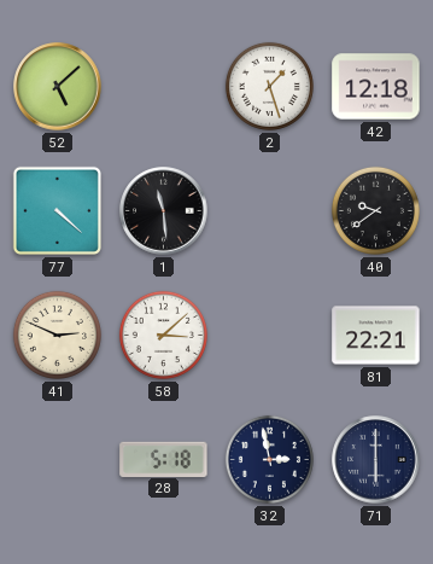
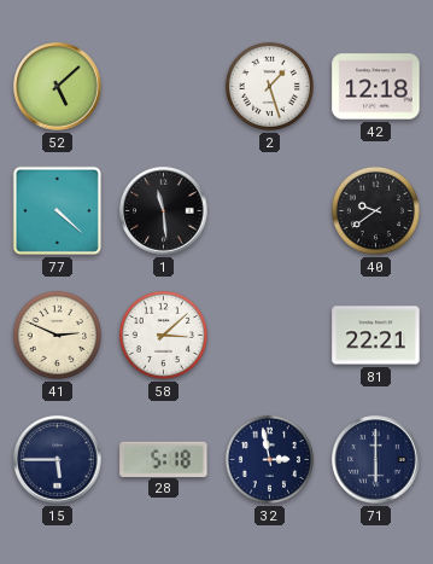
15: none -> 5:45 (58, 460)
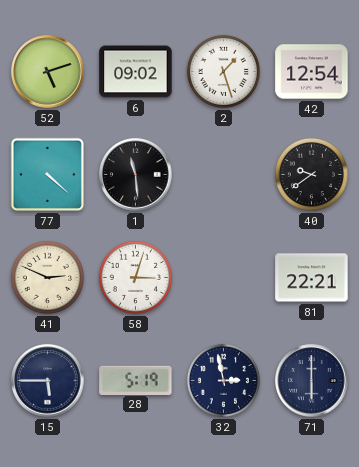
52: 5:08 -> 5:12 (48, 72)
6: none -> 09:02 (136, 72)
42: 12:18 -> 12:54 (312, 72)
58: 3:08 -> 3:03 (135, 277)
28: 5:18 -> 5:19 (136, 380)
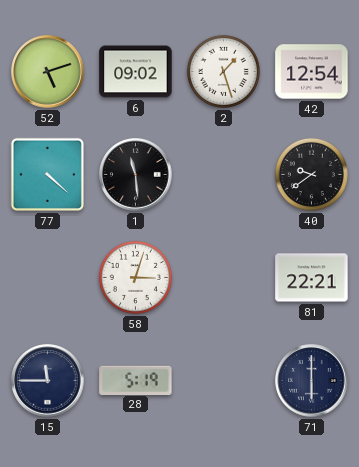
41: 2:49 -> none (47, 277)
15: 5:45 -> 11:45 (48, 381)
32: 2:58 -> none (223, 380)
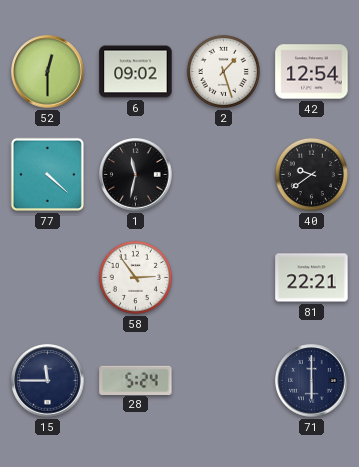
52: 5:12 -> 12:30 (48, 72)
1: 11:29 -> 11:32 (136, 175)
58: 3:03 -> 2:54 (135, 277)
28: 5:19 -> 5:24 (136, 380)
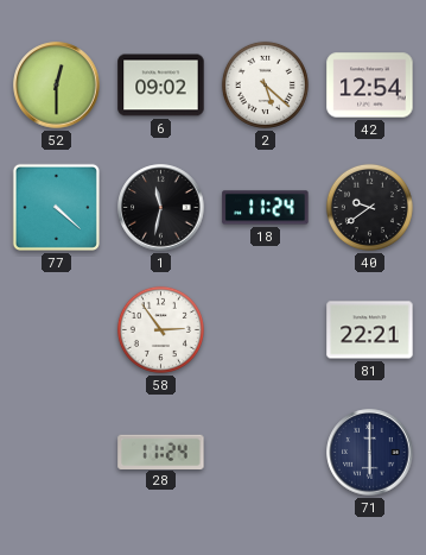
2: 1:27 -> 5:22 (265, 84)
18: none -> 11:24 (266, 208)
15: 11:45 -> none (48, 381)
28: 5:24 -> 11:24 (161, 452)
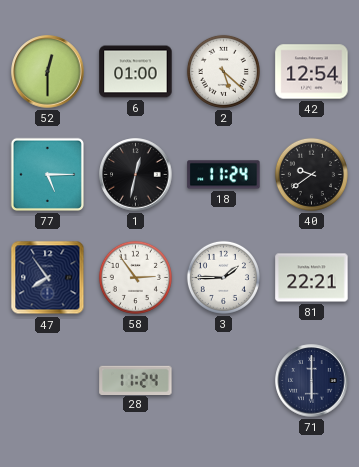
6: 09:02 -> 01:00 (136, 72)
77: 4:22 -> 5:15 (47, 174)
1: 11:32 -> 12:32 (136, 175)
47: none -> 7:54 (48, 278)
3: none -> 1:45 (223, 277)
